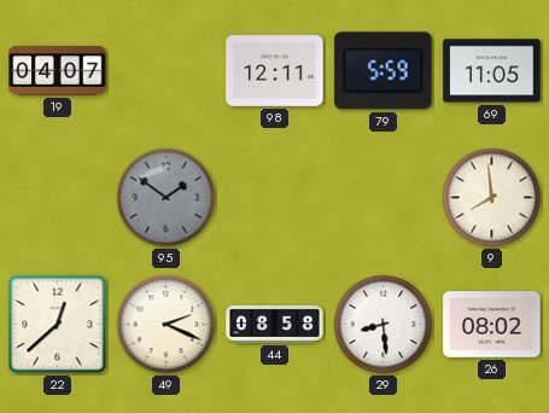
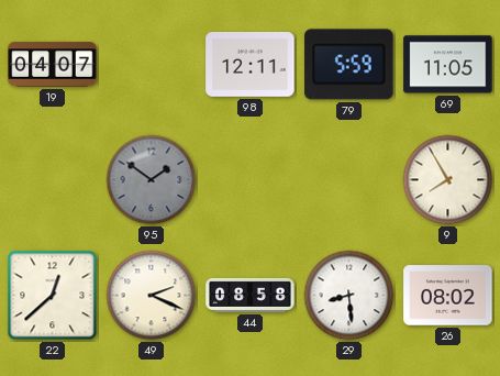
9: 7:59 -> 7:55 (448, 180)
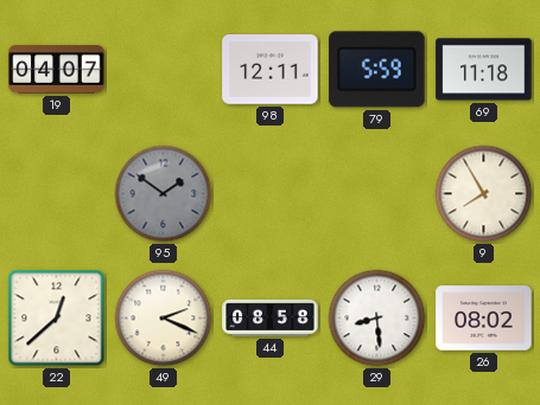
69: 11:05 -> 11:18 (484, 70)
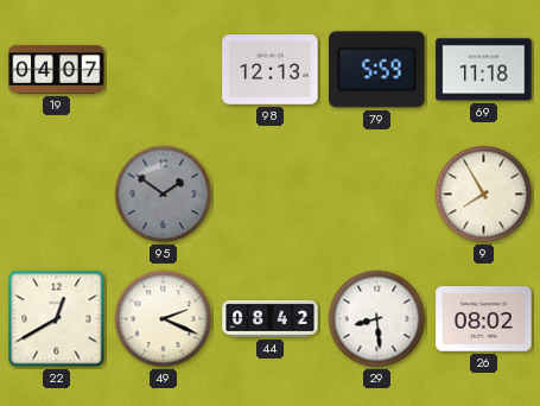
98: 12:11 -> 12:13 (271, 70)
22: 12:38 -> 12:40 (57, 319)
44: 08:58 -> 08:42 (271, 318)
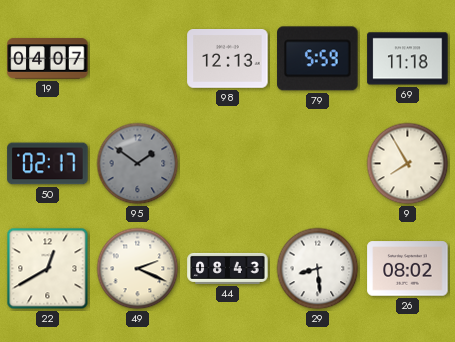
50: none -> 02:17 (48, 164)
44: 08:42 -> 08:43 (228, 268)
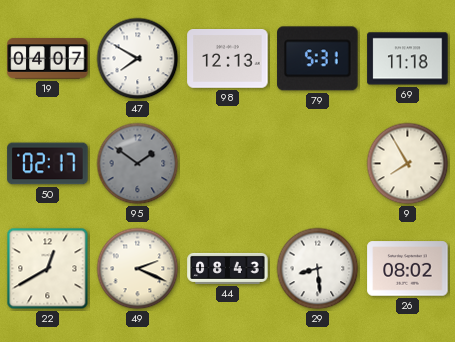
47: none -> 7:50 (138, 59)
79: 5:59 -> 5:31 (318, 59)
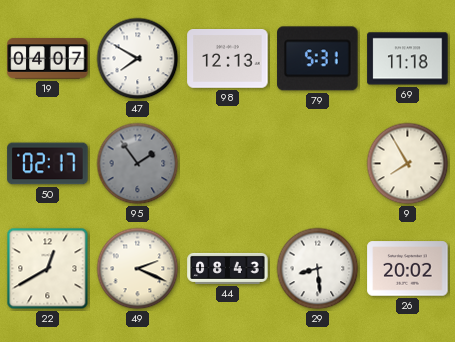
95: 1:51 -> 1:54 (138, 164)
26: 08:02 -> 20:02 (408, 269)
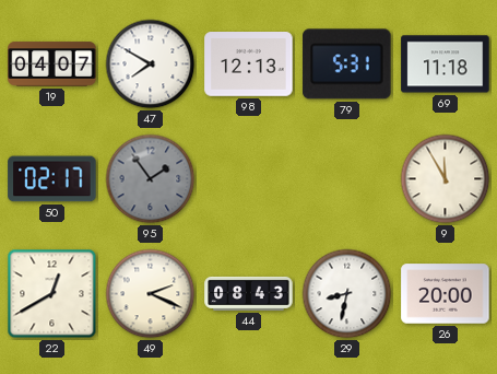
9: 7:55 -> 11:55 (446, 179)
29: 8:29 -> 8:32 (347, 294)
26: 20:02 -> 20:00 (446, 294)
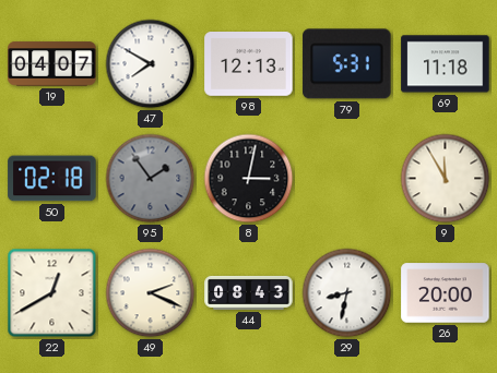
50: 02:17 -> 02:18 (52, 179)
8: none -> 3:02 (249, 179)
